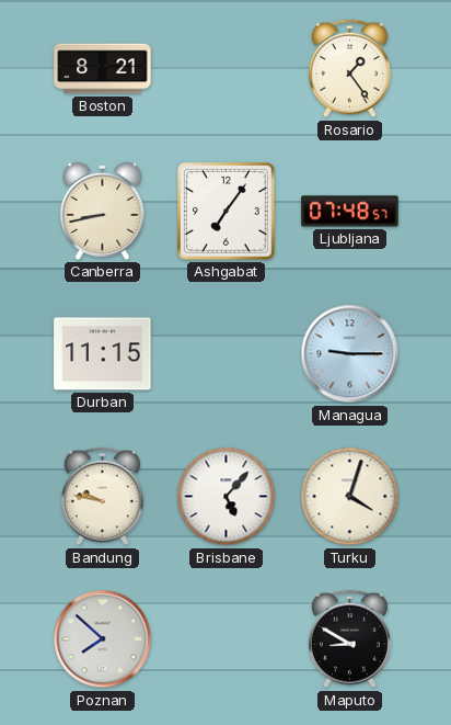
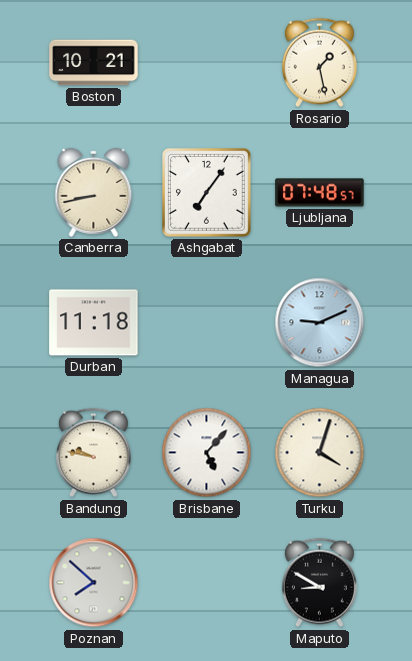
Boston: 8:21 -> 10:21 (94, 63)
Rosario: 1:24 -> 1:28 (319, 63)
Durban: 11:15 -> 11:18 (94, 323)
Managua: 9:15 -> 9:11 (320, 323)
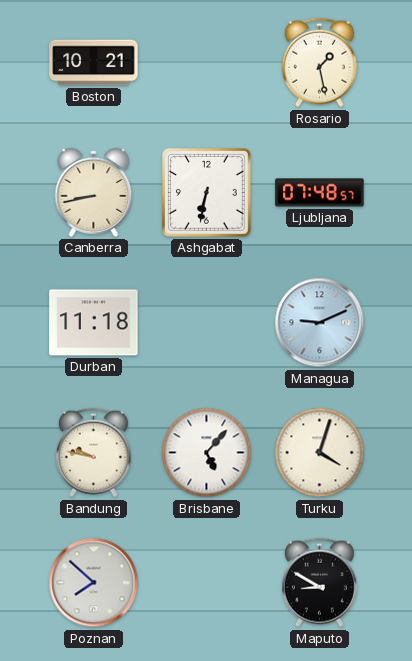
Ashgabat: 7:06 -> 6:32 (207, 193)
